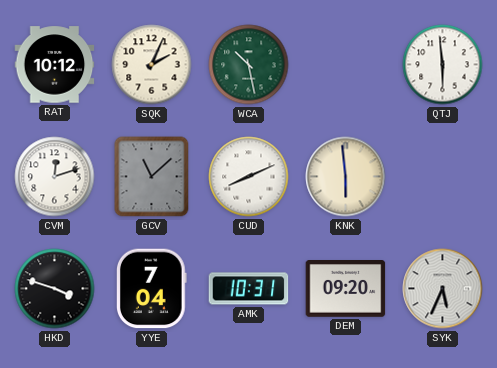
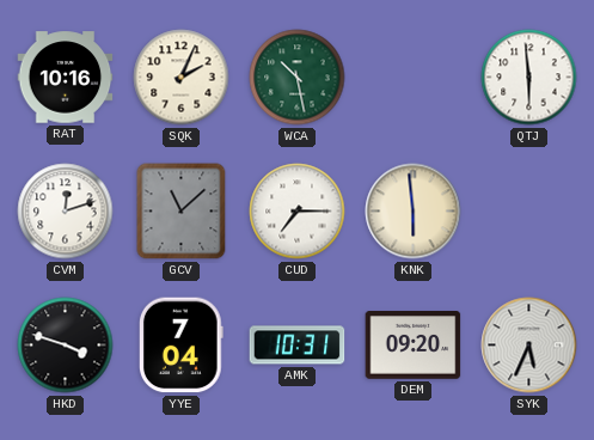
RAT: 10:12 -> 10:16 (66, 78)
CUD: 8:11 -> 7:15 (298, 212)
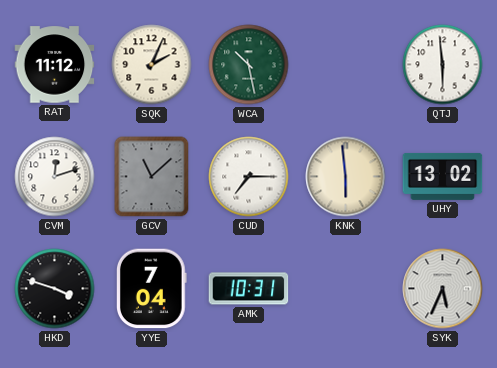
RAT: 10:16 -> 11:12 (55, 65)
UHY: none -> 13:02 (443, 176)
DEM: 09:20 -> none (414, 346)
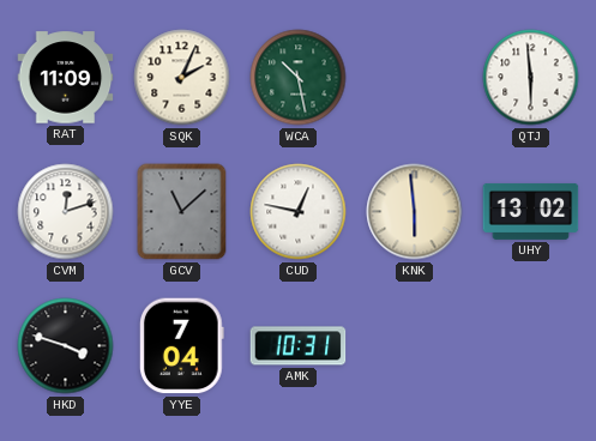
RAT: 11:12 -> 11:09 (66, 78)
CUD: 7:15 -> 12:47 (299, 212)
SYK: 5:34 -> none (443, 289)
